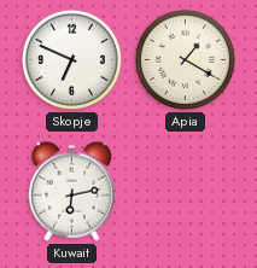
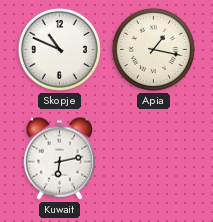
Skopje: 6:49 -> 10:49 (59, 49)
Apia: 1:20 -> 1:17 (153, 49)
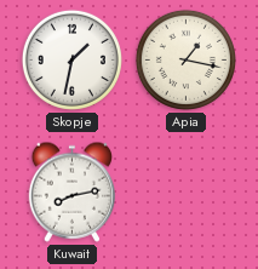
Skopje: 10:49 -> 1:32 (71, 59)
Kuwait: 6:13 -> 8:13 (71, 191)
